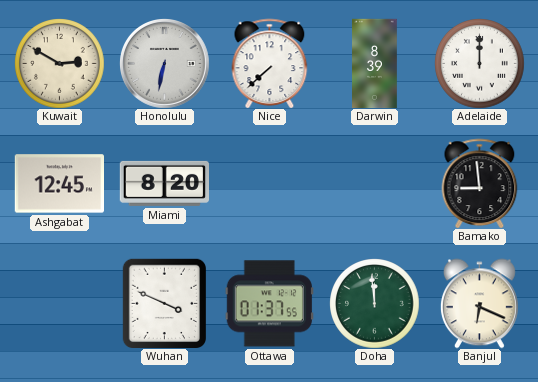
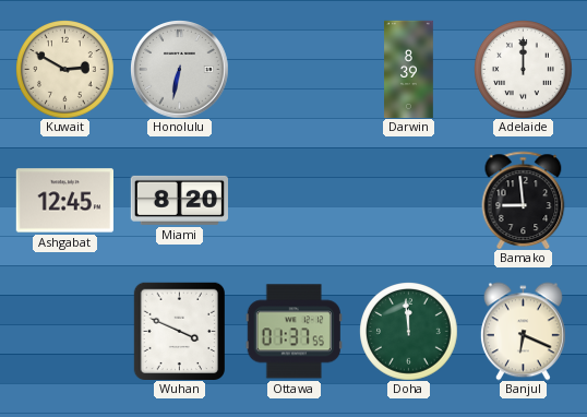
Nice: 7:38 -> none (270, 63)
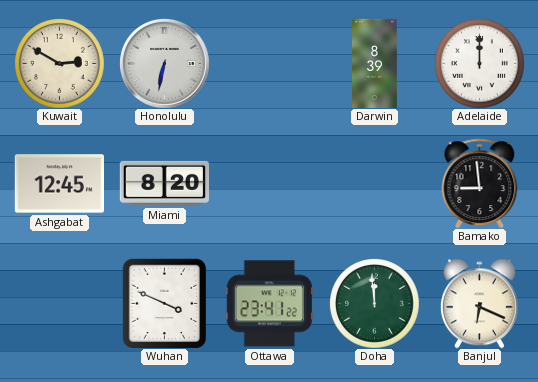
Ottawa: 01:37 -> 23:41 (269, 304)
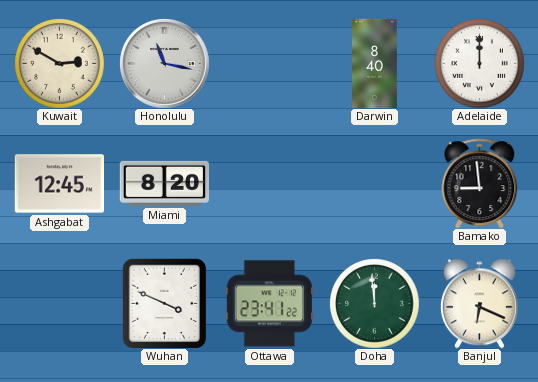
Honolulu: 6:32 -> 11:17 (165, 64)
Darwin: 8:39 -> 8:40 (375, 63)
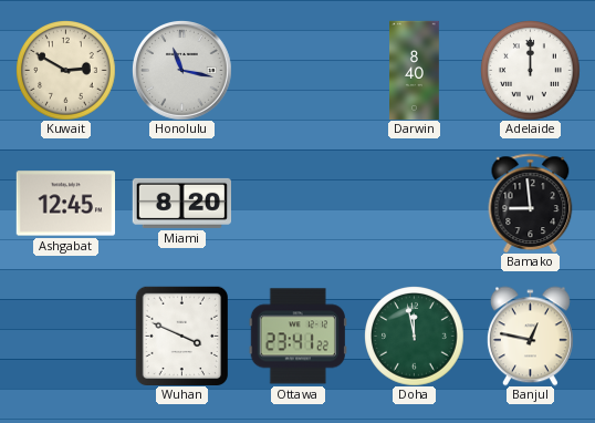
Doha: 11:59 -> 11:58 (415, 337)
Banjul: 6:19 -> 12:47 (530, 336)
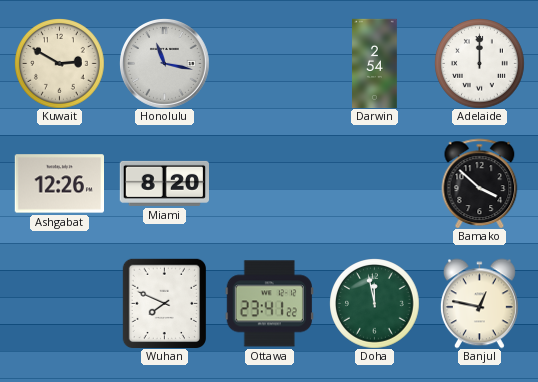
Darwin: 8:40 -> 2:54 (375, 63)
Ashgabat: 12:45 -> 12:26 (59, 184)
Bamako: 8:59 -> 3:52 (480, 183)
Wuhan: 3:49 -> 7:49 (164, 303)
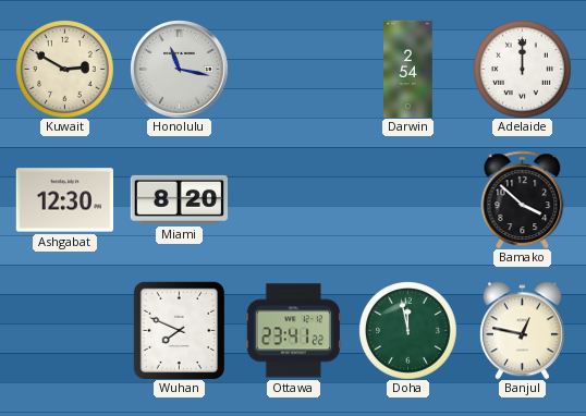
Ashgabat: 12:26 -> 12:30 (64, 200)
